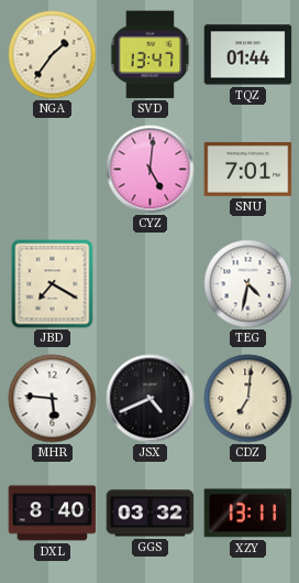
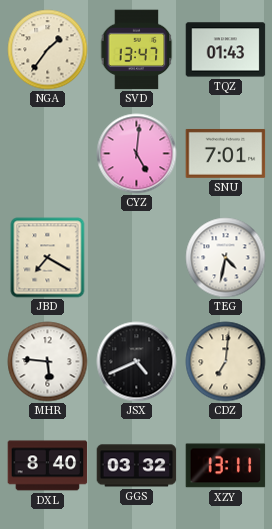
TQZ: 01:44 -> 01:43 (226, 50)
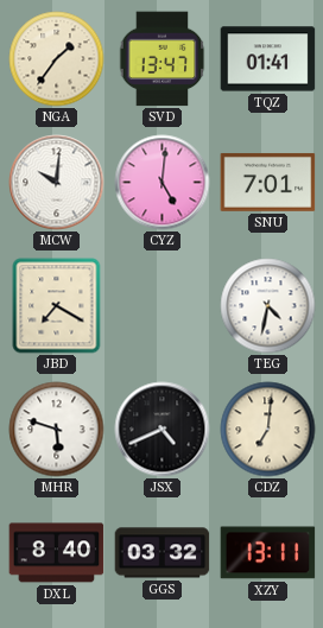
TQZ: 01:43 -> 01:41 (268, 59)
MCW: none -> 10:01 (57, 183)
MHR: 5:46 -> 5:48 (57, 430)
